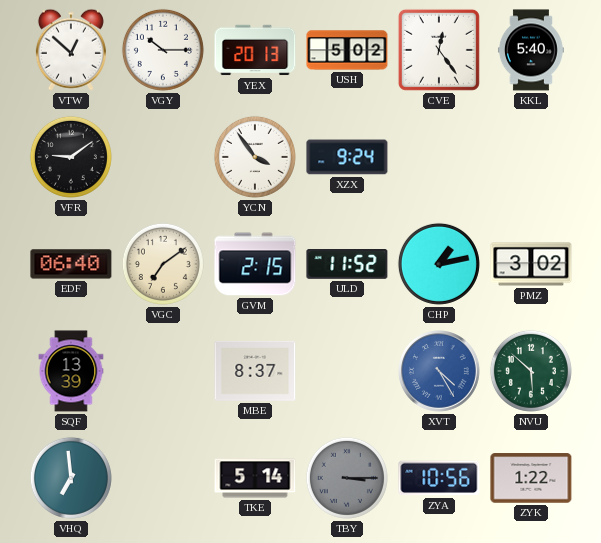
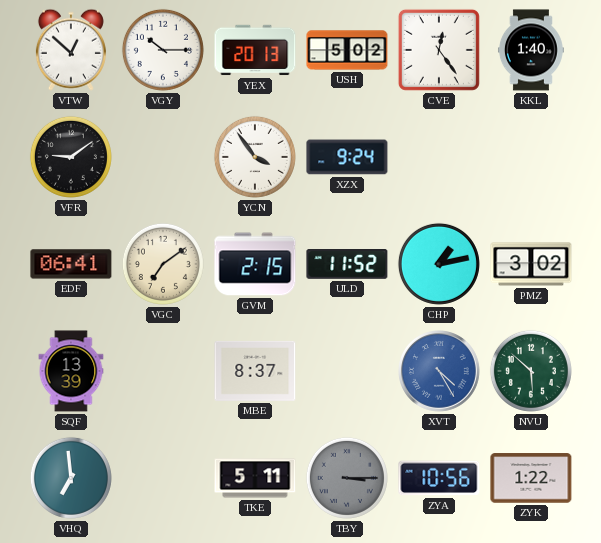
KKL: 5:40 -> 1:40 (531, 50)
EDF: 06:40 -> 06:41 (71, 264)
TKE: 5:14 -> 5:11 (255, 478)
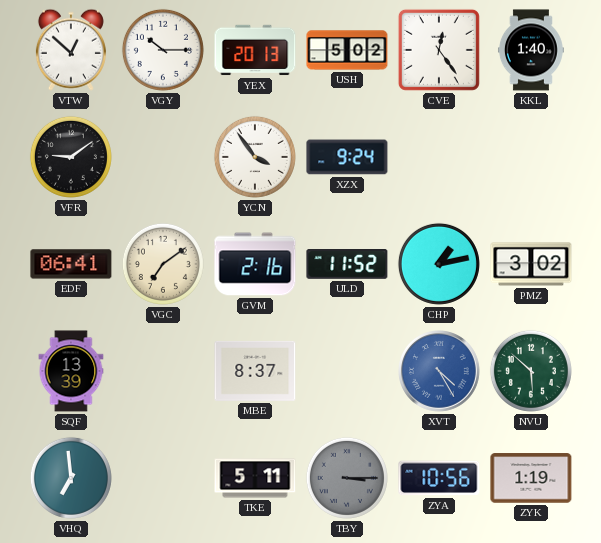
GVM: 2:15 -> 2:16 (255, 264)
ZYK: 1:22 -> 1:19 (531, 478)
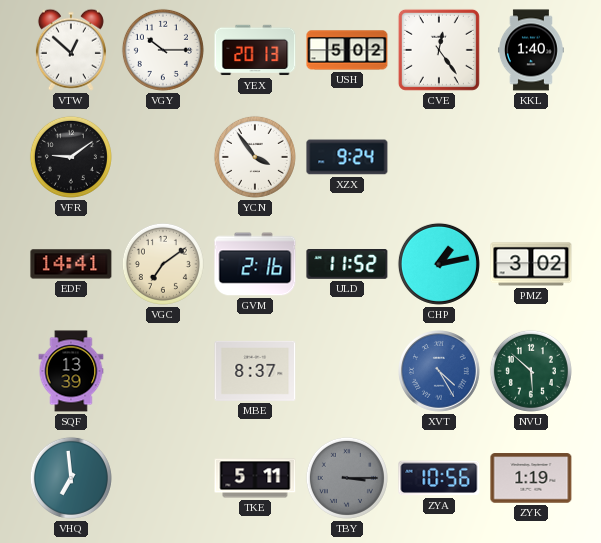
EDF: 06:41 -> 14:41 (71, 264)
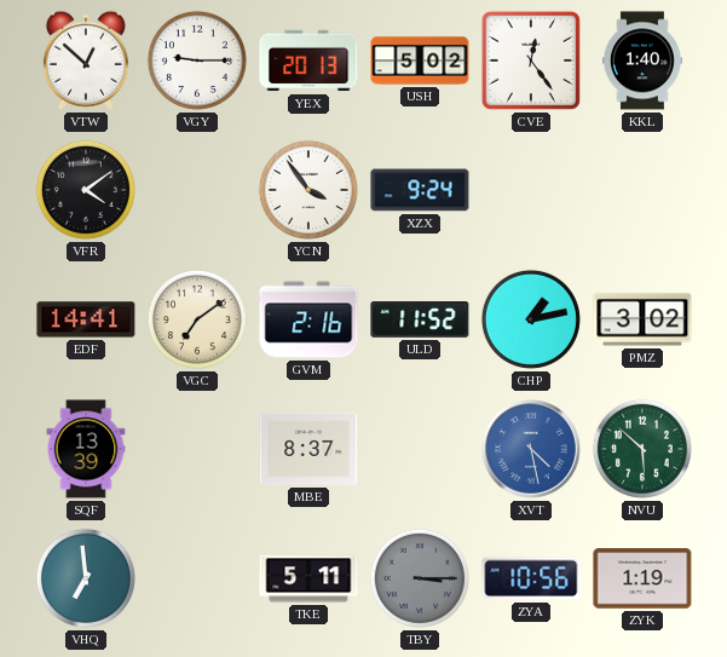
VGY: 10:15 -> 9:15 (197, 60)
VFR: 9:09 -> 4:09 (86, 190)
XVT: 4:25 -> 4:28 (532, 450)
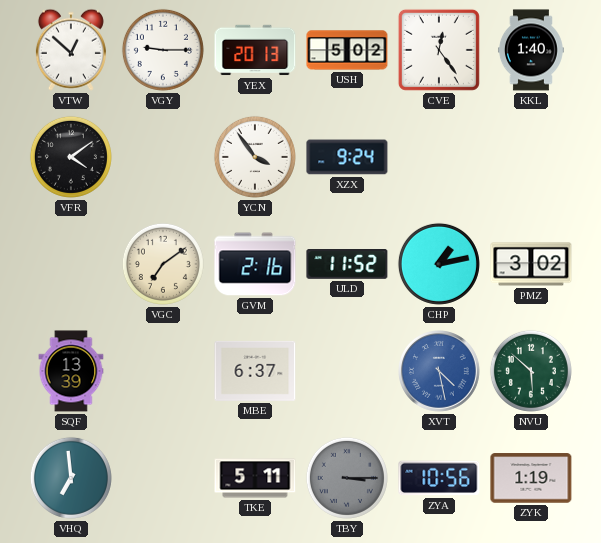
EDF: 14:41 -> none (86, 319)
MBE: 8:37 -> 6:37 (255, 371)
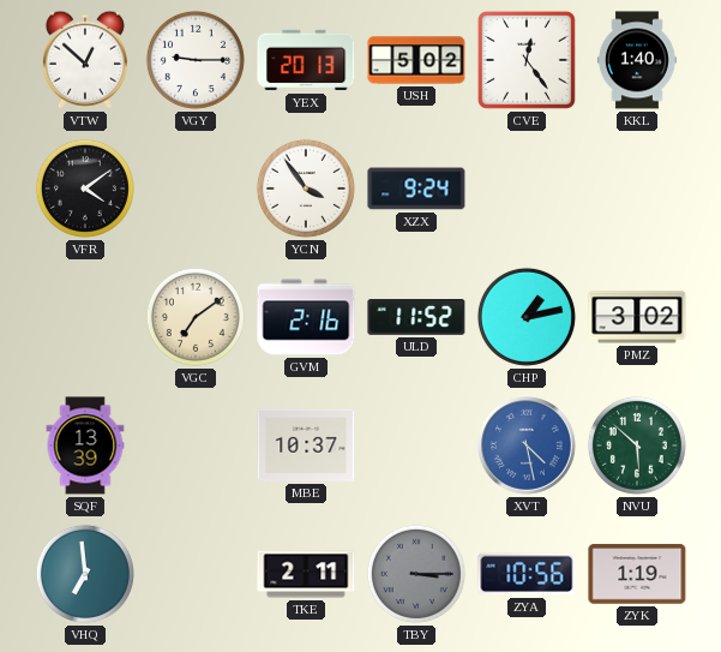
MBE: 6:37 -> 10:37 (306, 445)
TKE: 5:11 -> 2:11 (306, 574)
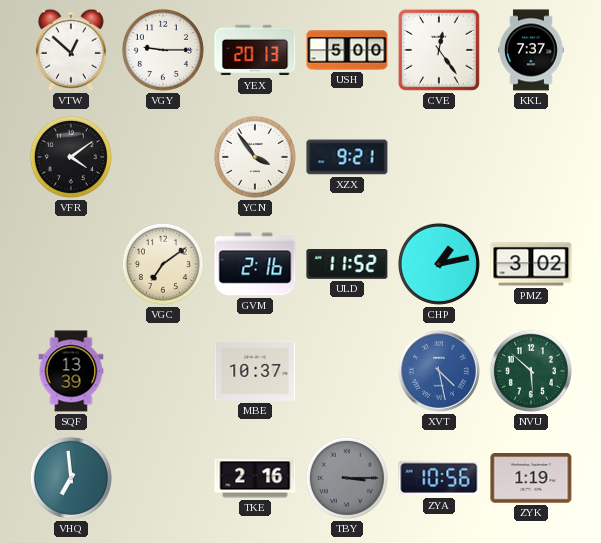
USH: 5:02 -> 5:00 (347, 50)
KKL: 1:40 -> 7:37 (531, 50)
XZX: 9:24 -> 9:21 (347, 157)
TKE: 2:11 -> 2:16 (255, 478)
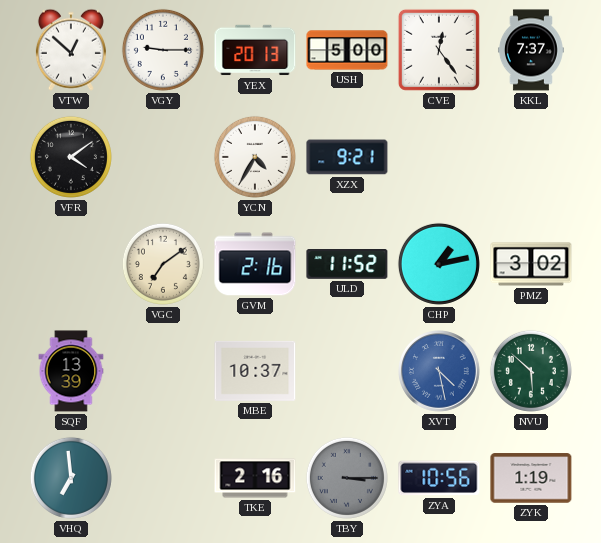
YCN: 3:54 -> 4:35 (255, 157)
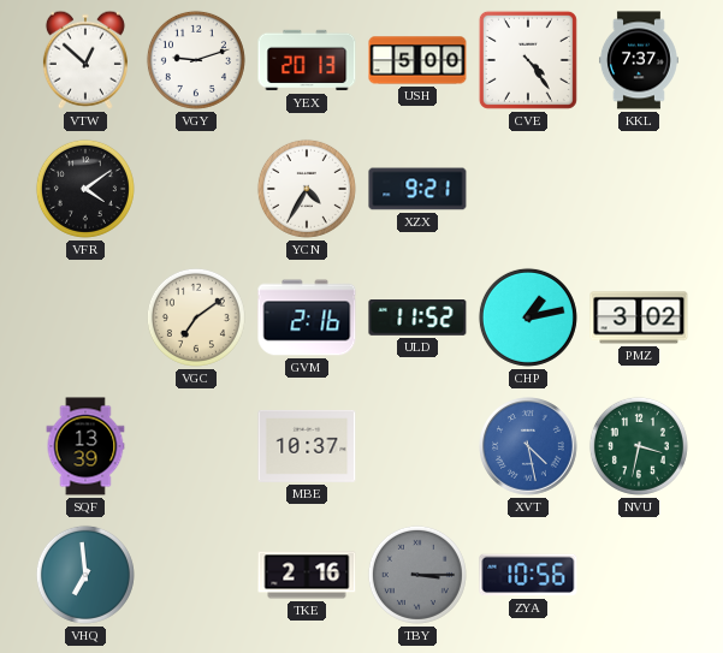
VGY: 9:15 -> 9:12 (196, 60)
CVE: 12:24 -> 4:24 (528, 60)
NVU: 5:52 -> 3:32 (639, 446)
ZYK: 1:19 -> none (531, 478)
